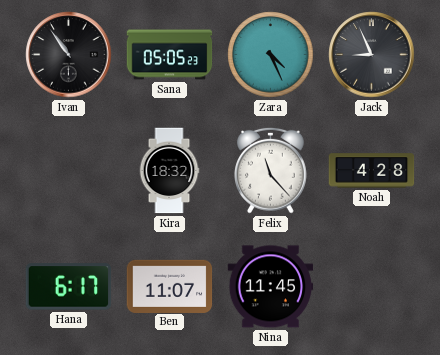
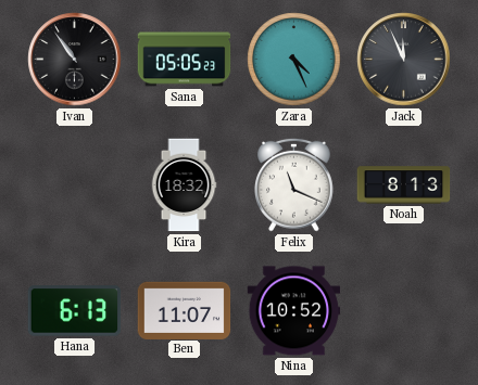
Jack: 8:56 -> 11:56 (404, 60)
Felix: 11:23 -> 11:19 (294, 184)
Noah: 4:28 -> 8:13 (404, 185)
Hana: 6:17 -> 6:13 (75, 311)
Nina: 11:45 -> 10:52 (294, 311)
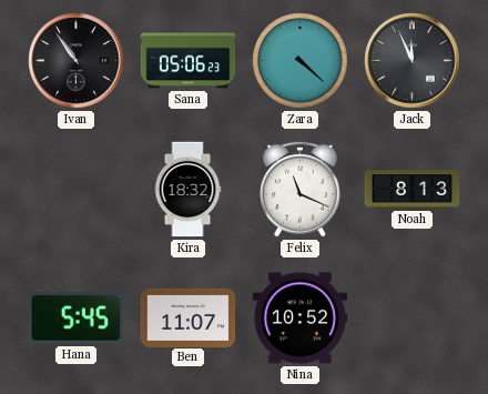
Sana: 05:05 -> 05:06 (189, 61)
Zara: 4:26 -> 4:22 (301, 61)
Hana: 6:13 -> 5:45 (77, 319)
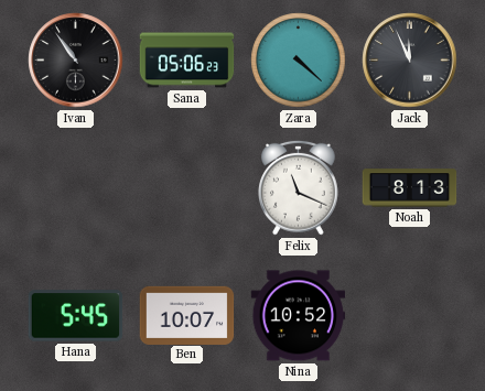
Kira: 18:32 -> none (187, 190)
Ben: 11:07 -> 10:07 (187, 315)
